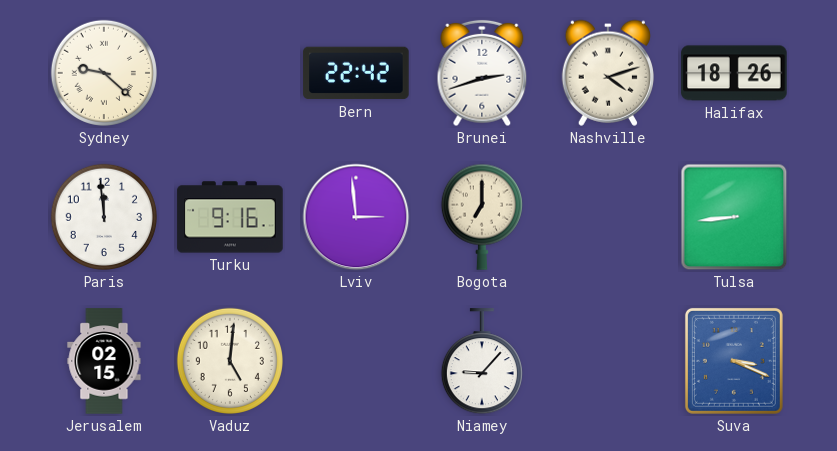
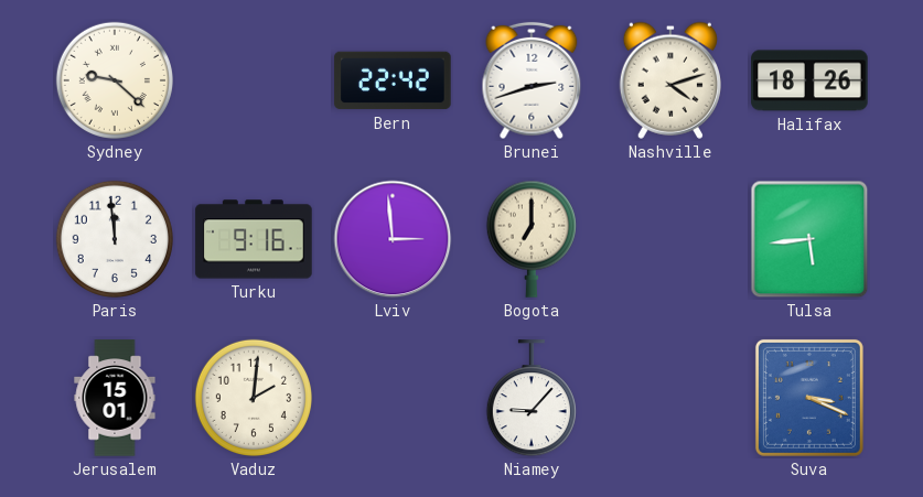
Tulsa: 8:44 -> 5:44 (809, 239)
Jerusalem: 02:15 -> 15:01 (115, 398)
Vaduz: 5:01 -> 2:01 (254, 398)
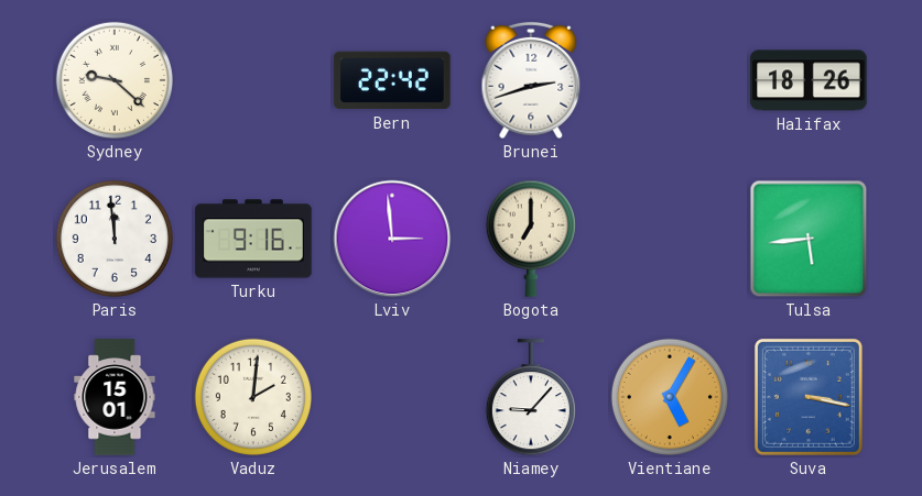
Nashville: 4:12 -> none (670, 80)
Vientiane: none -> 5:05 (670, 397)
Suva: 3:19 -> 3:17 (809, 397)
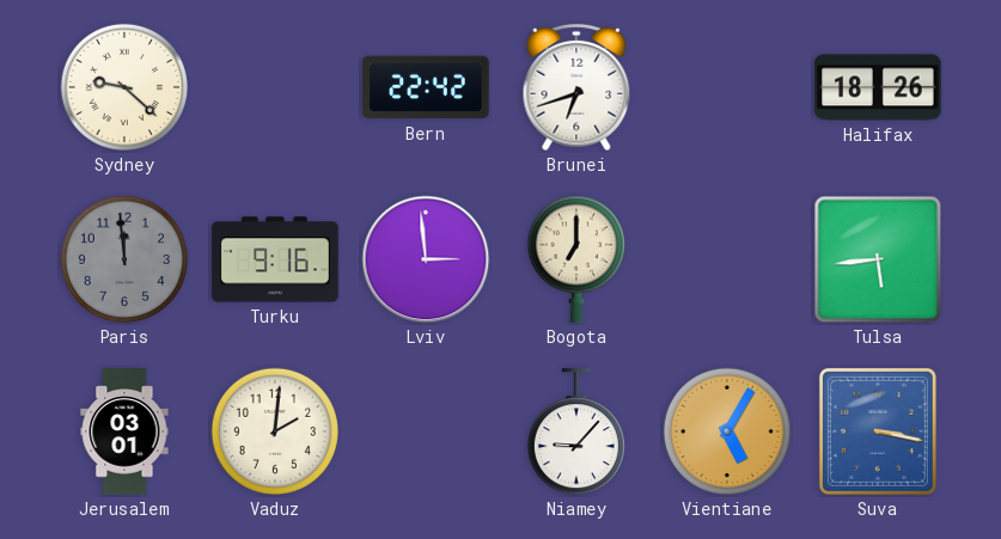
Brunei: 2:42 -> 6:42 (576, 87)
Paris dial: white -> grey (124, 259)
Jerusalem: 15:01 -> 03:01 (124, 431)
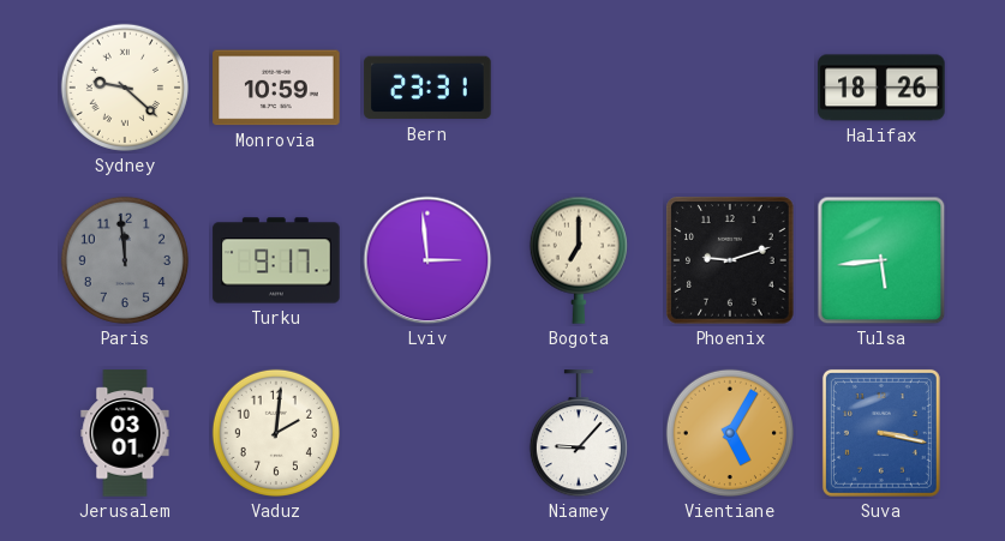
Monrovia: none -> 10:59 (276, 88)
Bern: 22:42 -> 23:31 (427, 88)
Brunei: 6:42 -> none (576, 87)
Turku: 9:16 -> 9:17 (276, 260)
Phoenix: none -> 9:12 (730, 260)
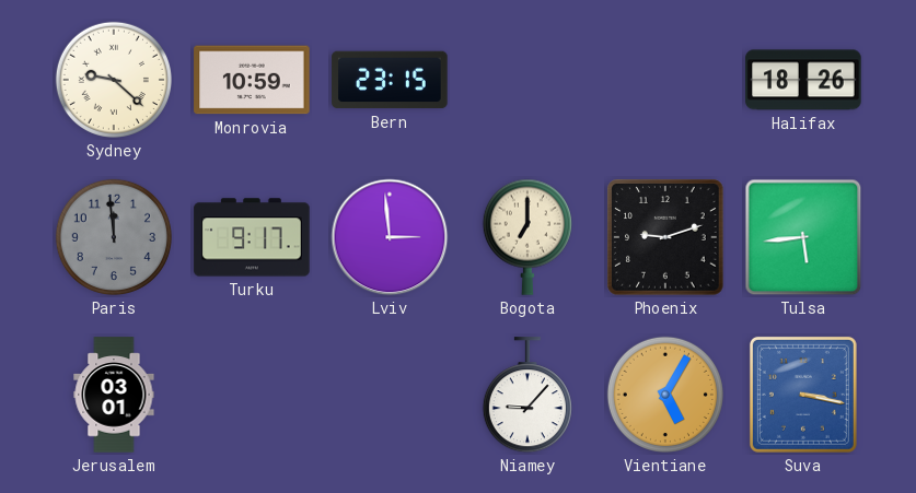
Bern: 23:31 -> 23:15 (390, 80)
Vaduz: 2:01 -> none (276, 433)
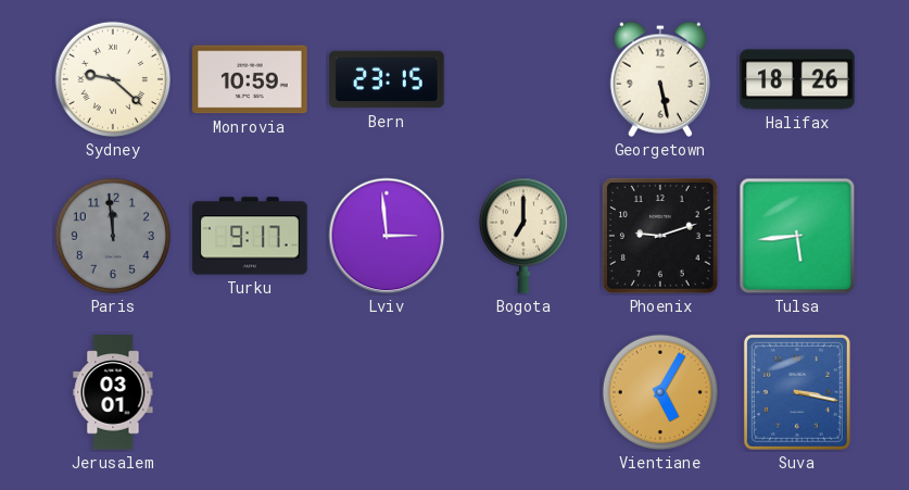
Georgetown: none -> 5:28 (660, 79)
Niamey: 9:07 -> none (527, 396)
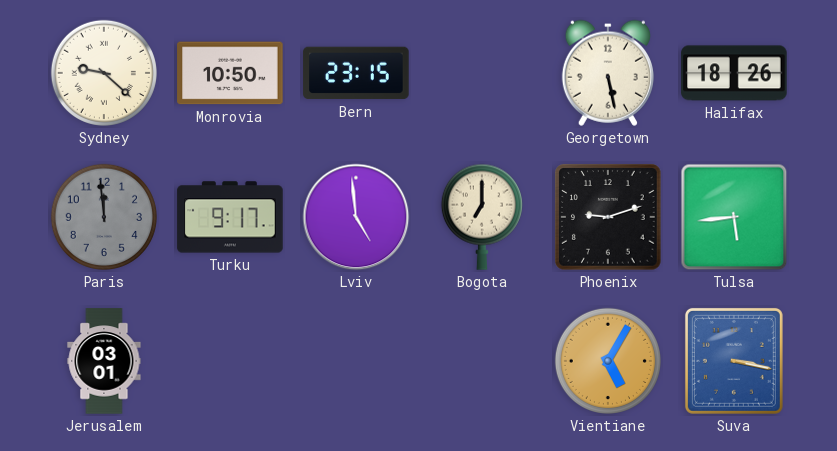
Monrovia: 10:59 -> 10:50 (230, 73)
Lviv: 2:59 -> 4:59 (356, 217)
